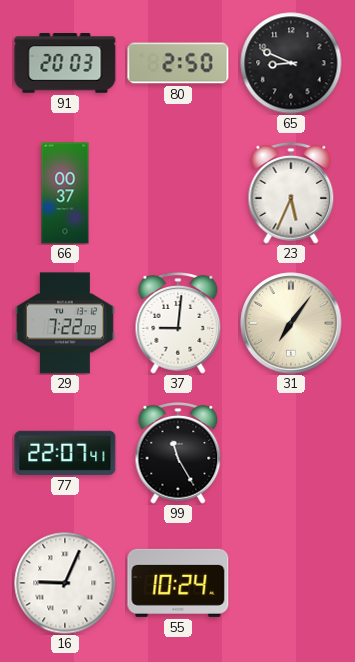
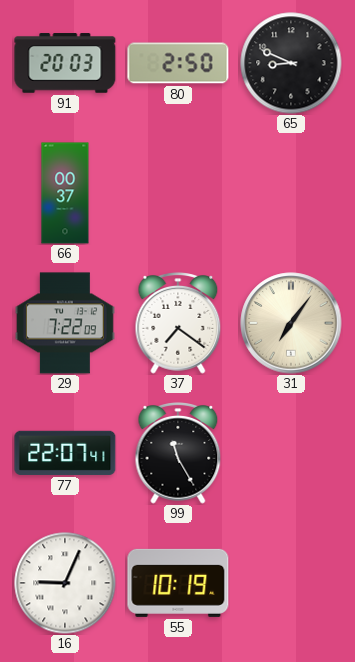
23: 5:34 -> none (291, 193)
37: 9:01 -> 7:21 (178, 323)
55: 10:24 -> 10:19 (178, 583)
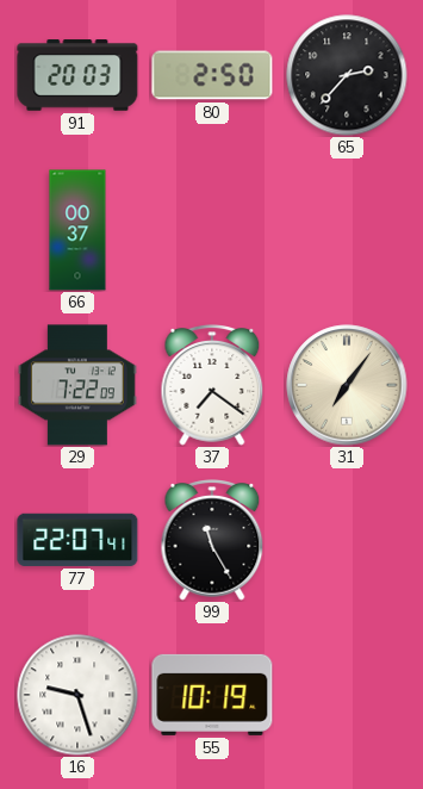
65: 8:49 -> 2:37 (347, 75)
16: 9:04 -> 9:27 (77, 695)
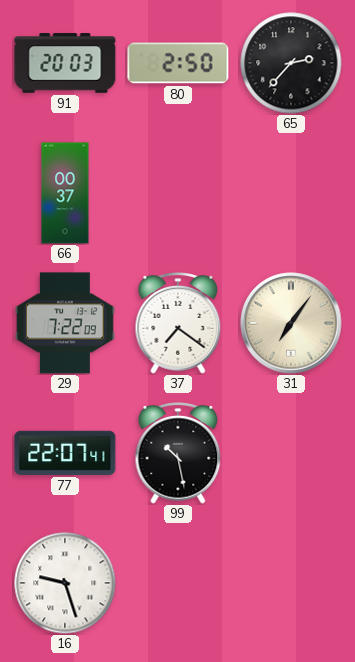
99: 11:25 -> 10:28 (178, 453)
55: 10:19 -> none (212, 695)
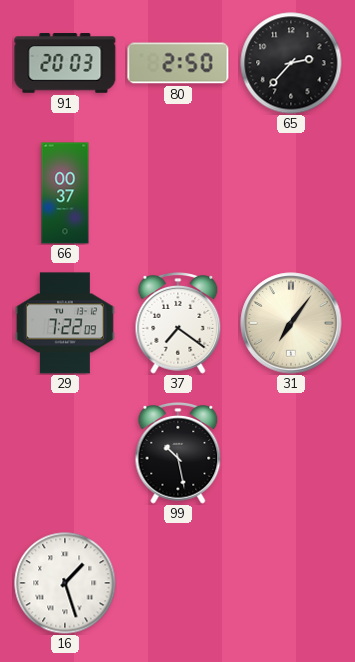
77: 22:07 -> none (65, 453)
16: 9:27 -> 1:27 (65, 583)
